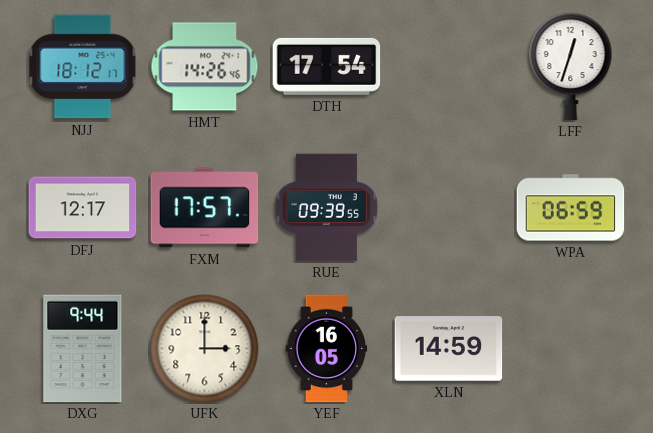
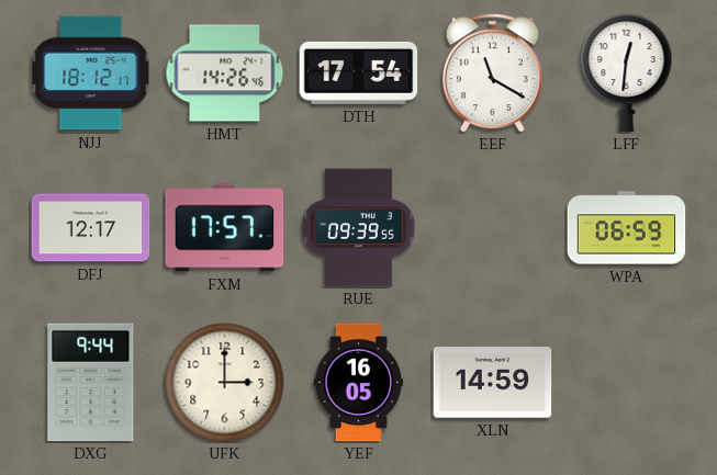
EEF: none -> 11:20 (492, 73)
LFF: 12:33 -> 12:31 (627, 73)
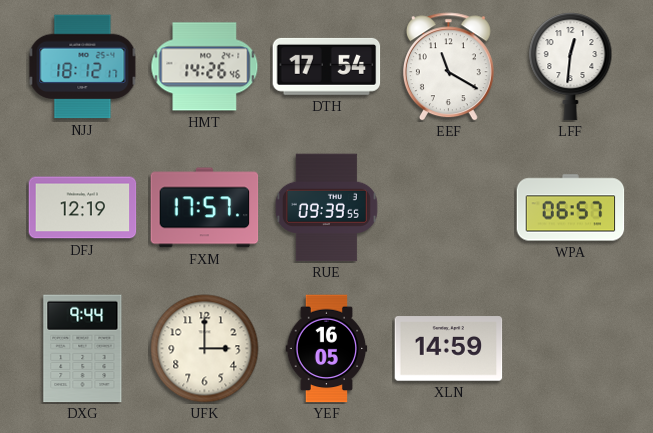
DFJ: 12:17 -> 12:19 (83, 208)
WPA: 06:59 -> 06:57 (571, 208)
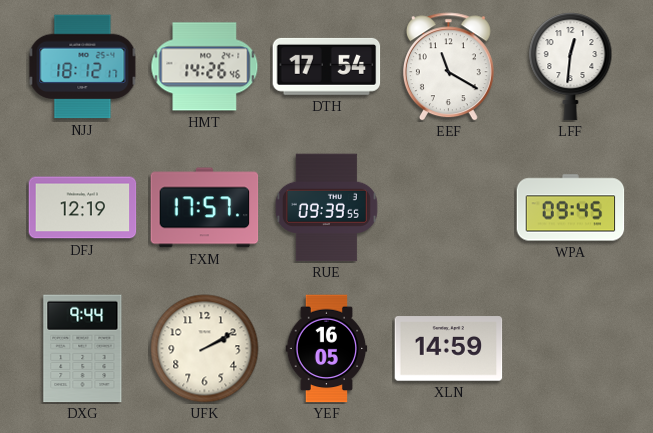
WPA: 06:57 -> 09:45 (571, 208)
UFK: 3:00 -> 2:10 (205, 349)
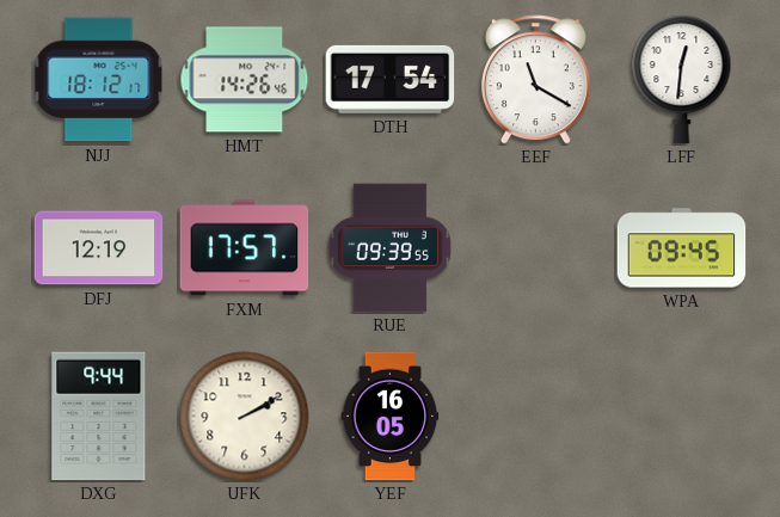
XLN: 14:59 -> none (449, 349)
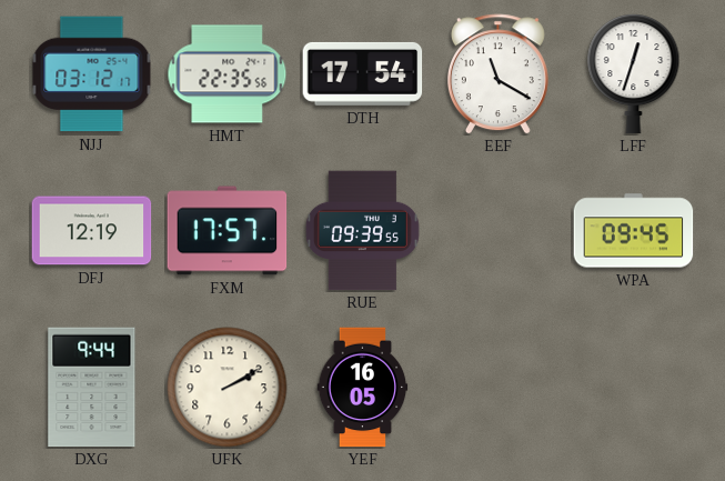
NJJ: 18:12 -> 03:12 (92, 74)
HMT: 14:26 -> 22:35 (228, 74)
LFF: 12:31 -> 12:33 (634, 74)
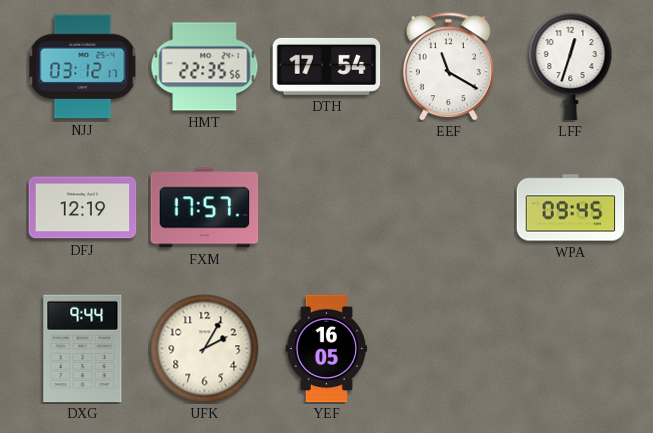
RUE: 09:39 -> none (362, 231)
UFK: 2:10 -> 2:05 (205, 349)
